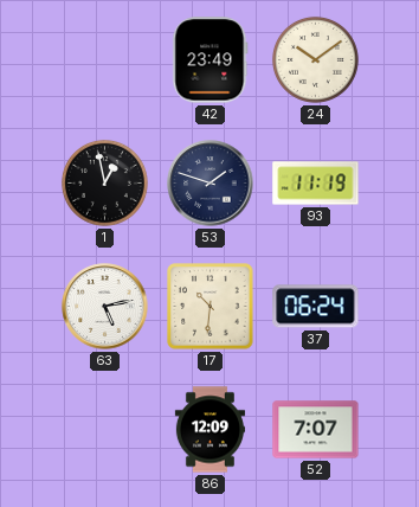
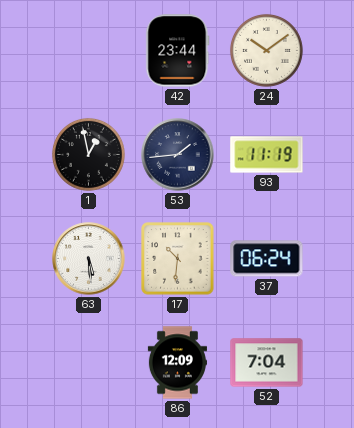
42: 23:49 -> 23:44 (178, 51)
53: 1:48 -> 1:44 (178, 155)
63: 5:13 -> 5:29 (89, 259)
52: 7:07 -> 7:04 (267, 363)
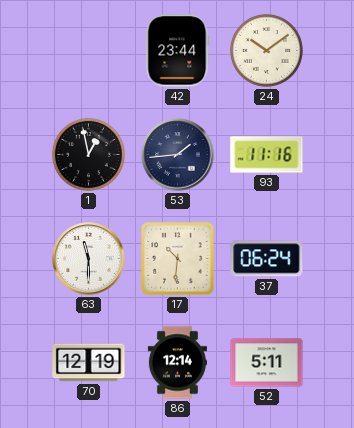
93: 11:19 -> 11:16 (267, 155)
63: 5:29 -> 11:30 (89, 259)
70: none -> 12:19 (89, 363)
86: 12:09 -> 12:14 (177, 363)
52: 7:04 -> 5:11 (267, 363)
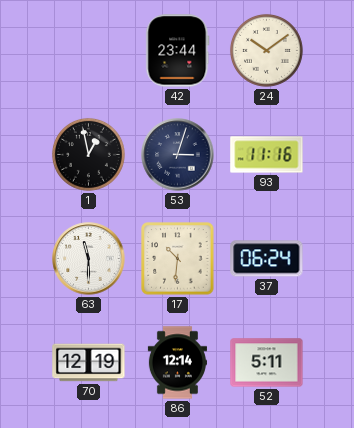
53: 1:44 -> 3:03 (178, 155)
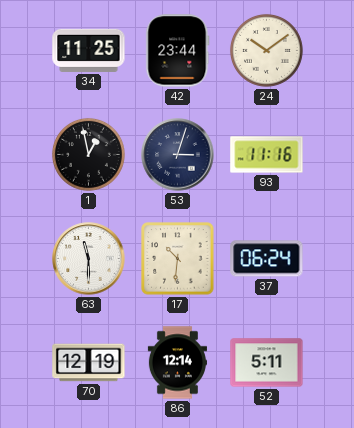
34: none -> 11:25 (89, 50)
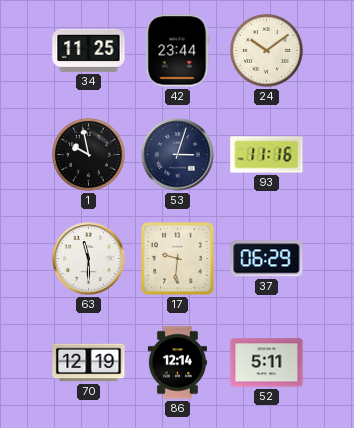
1: 12:58 -> 9:58 (88, 154)
17: 10:31 -> 9:31 (178, 259)
37: 06:24 -> 06:29 (267, 259)
